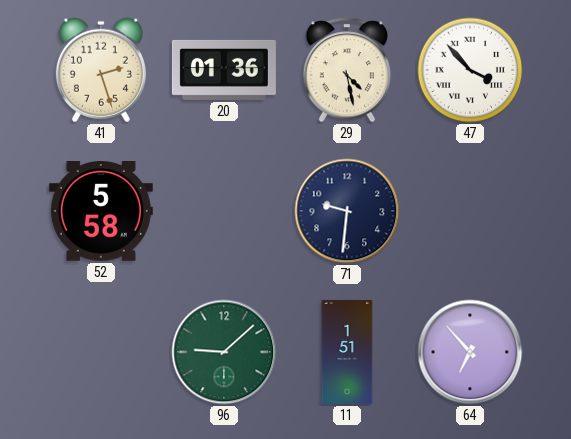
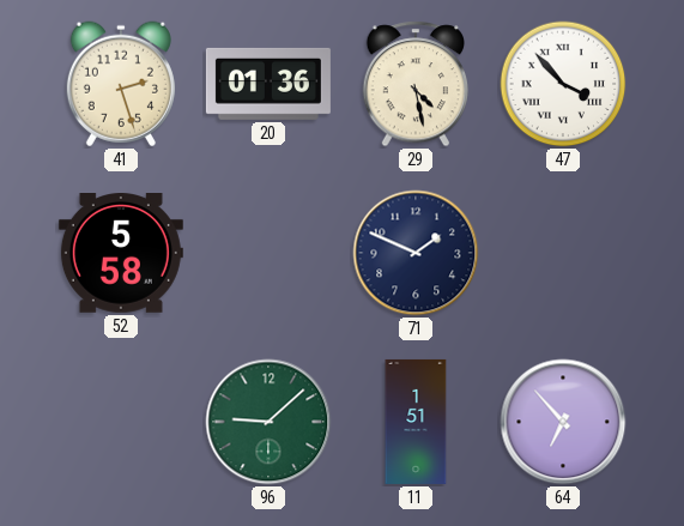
71: 9:31 -> 1:49 (416, 253)
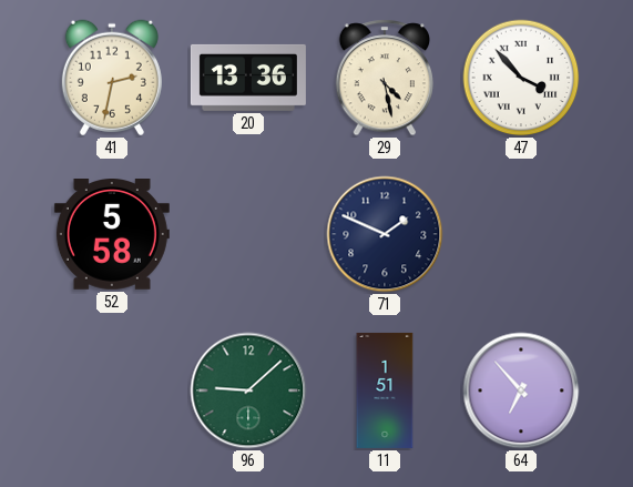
41: 2:27 -> 2:32 (112, 78)
20: 01:36 -> 13:36 (248, 78)
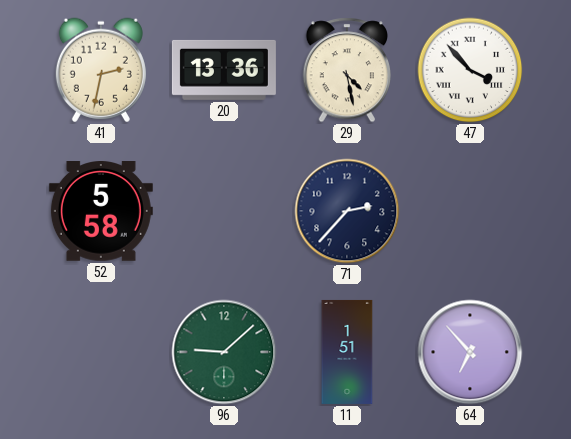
71: 1:49 -> 2:37 (347, 211)
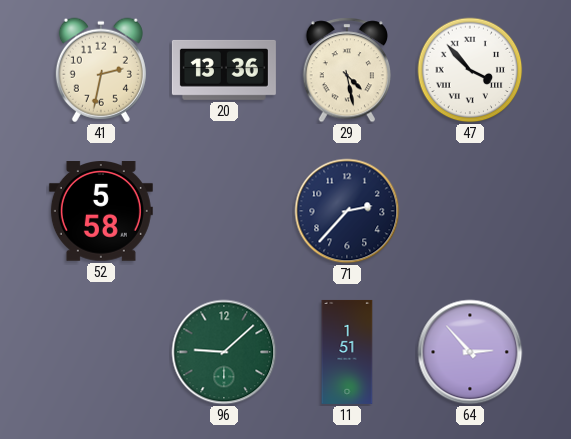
64: 6:53 -> 2:53 (470, 352)
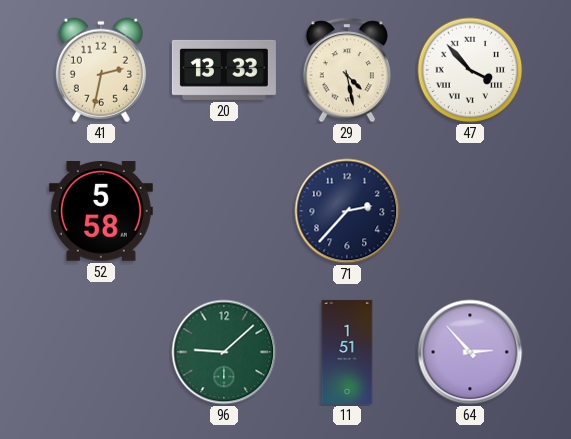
20: 13:36 -> 13:33 (224, 70)
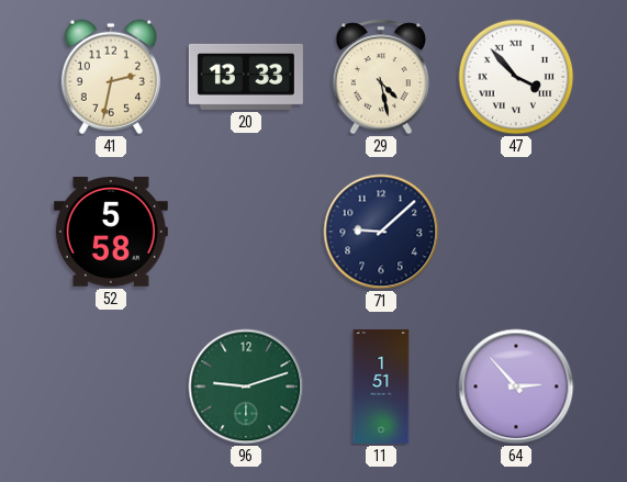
71: 2:37 -> 9:08 (381, 232)
96: 9:08 -> 9:12 (246, 386)
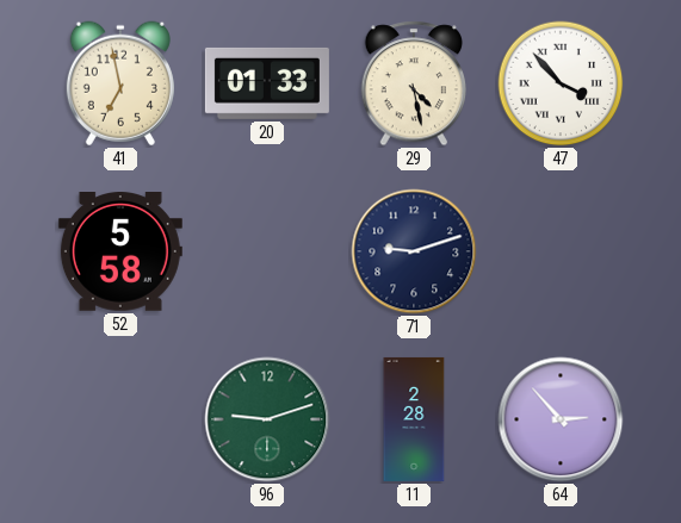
41: 2:32 -> 6:58 (120, 83)
20: 13:33 -> 01:33 (267, 83)
71: 9:08 -> 9:12 (414, 251)
11: 1:51 -> 2:28 (414, 419)
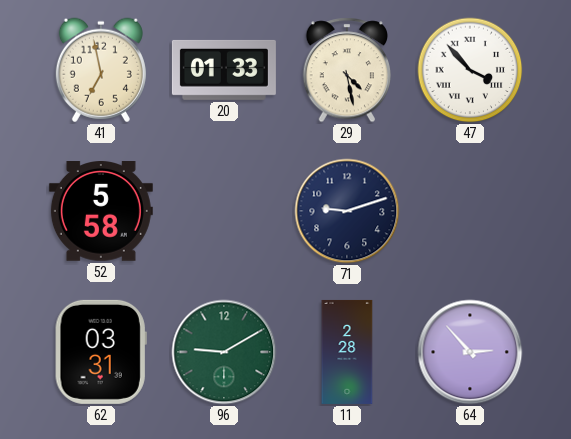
62: none -> 03:31 (101, 352)
96: 9:12 -> 9:10 (224, 352)
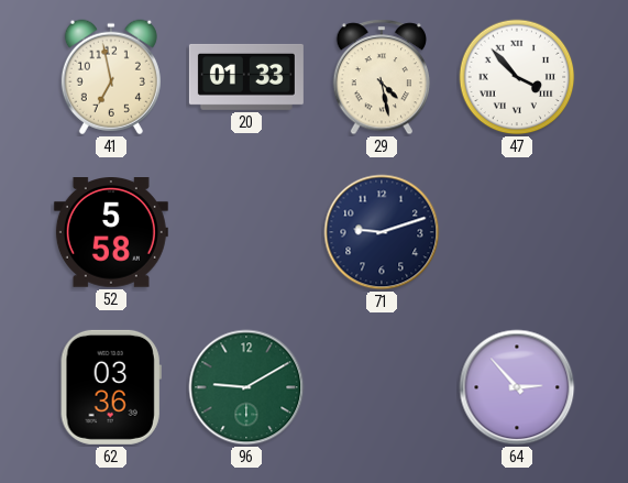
62: 03:31 -> 03:36 (111, 387)
11: 2:28 -> none (347, 352)
